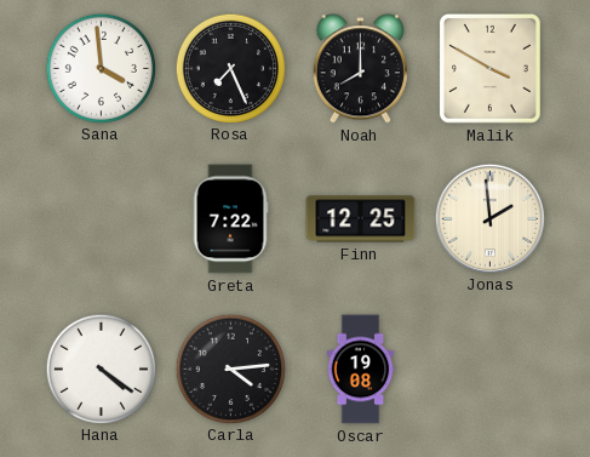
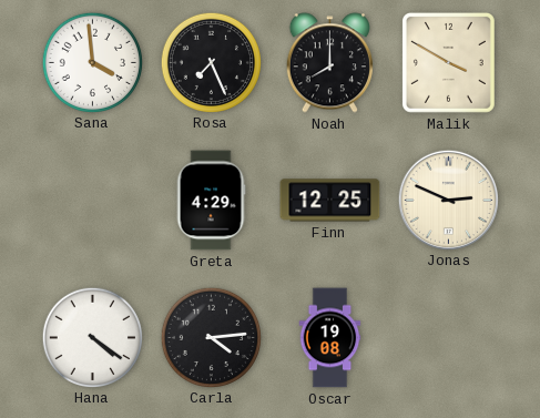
Greta: 7:22 -> 4:29 (211, 201)
Jonas: 1:59 -> 2:49 (448, 200)
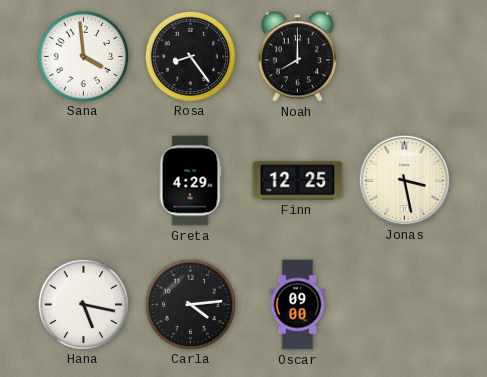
Rosa: 7:26 -> 8:24 (190, 56)
Malik: 3:50 -> none (448, 62)
Jonas: 2:49 -> 3:28 (404, 180)
Hana: 4:21 -> 5:17 (83, 304)
Oscar: 19:08 -> 09:00 (298, 305)
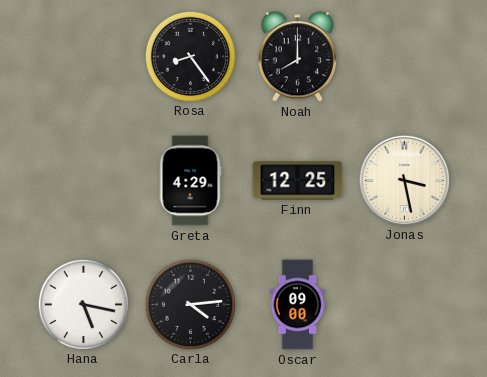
Sana: 3:59 -> none (83, 56)
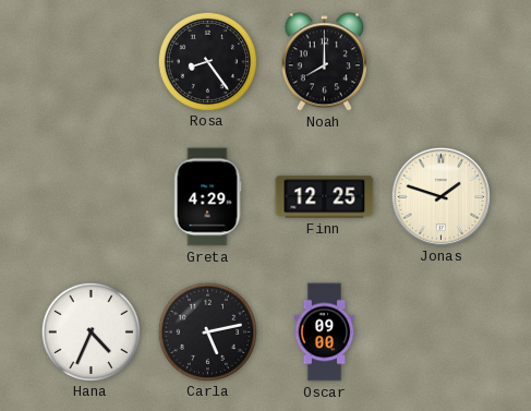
Jonas: 3:28 -> 1:48 (441, 196)
Hana: 5:17 -> 4:34 (90, 331)
Carla: 4:14 -> 5:13 (207, 331)
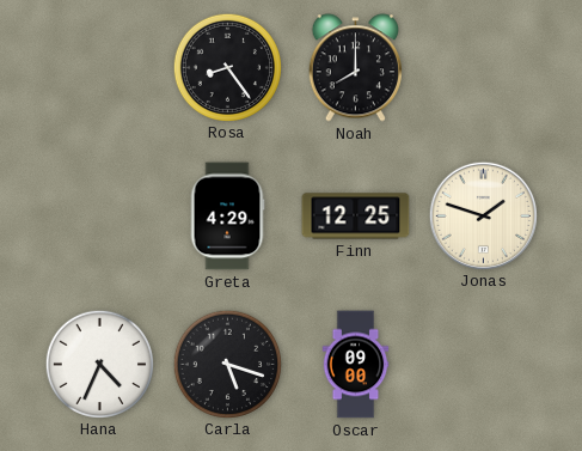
Carla: 5:13 -> 5:18 (227, 364)
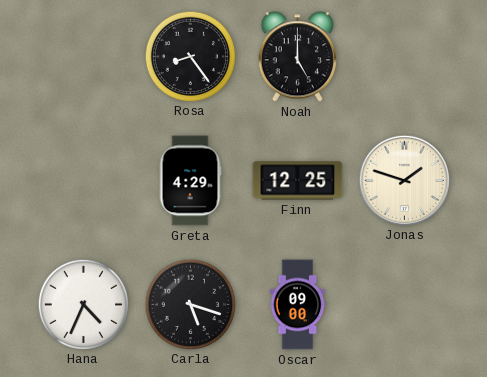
Noah: 8:00 -> 5:00 (297, 57)
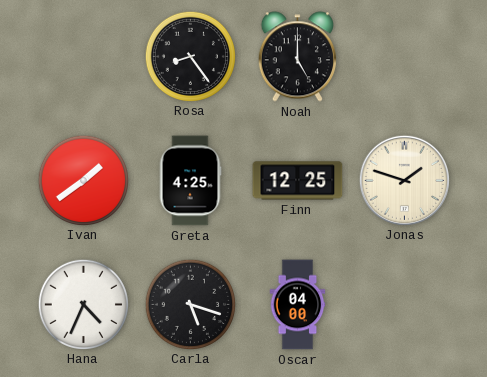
Ivan: none -> 1:39 (83, 180)
Greta: 4:29 -> 4:25 (190, 181)
Oscar: 09:00 -> 04:00 (298, 305)
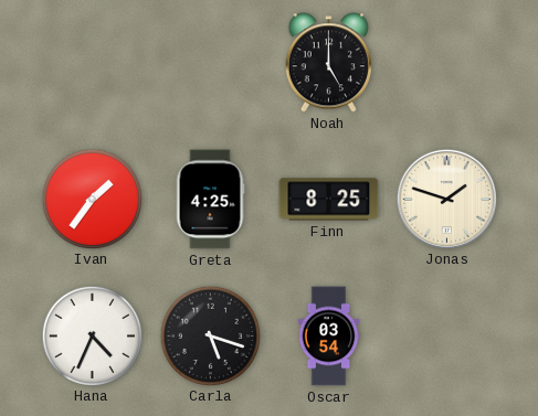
Rosa: 8:24 -> none (190, 56)
Ivan: 1:39 -> 1:36 (92, 199)
Finn: 12:25 -> 8:25 (329, 200)
Oscar: 04:00 -> 03:54 (329, 337)
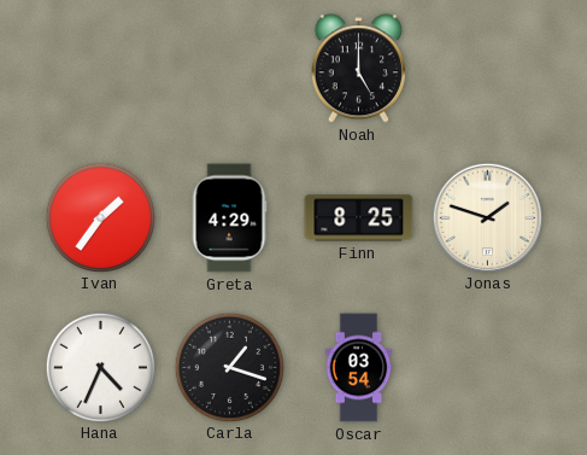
Greta: 4:25 -> 4:29 (229, 218)
Carla: 5:18 -> 1:18 (229, 367)
